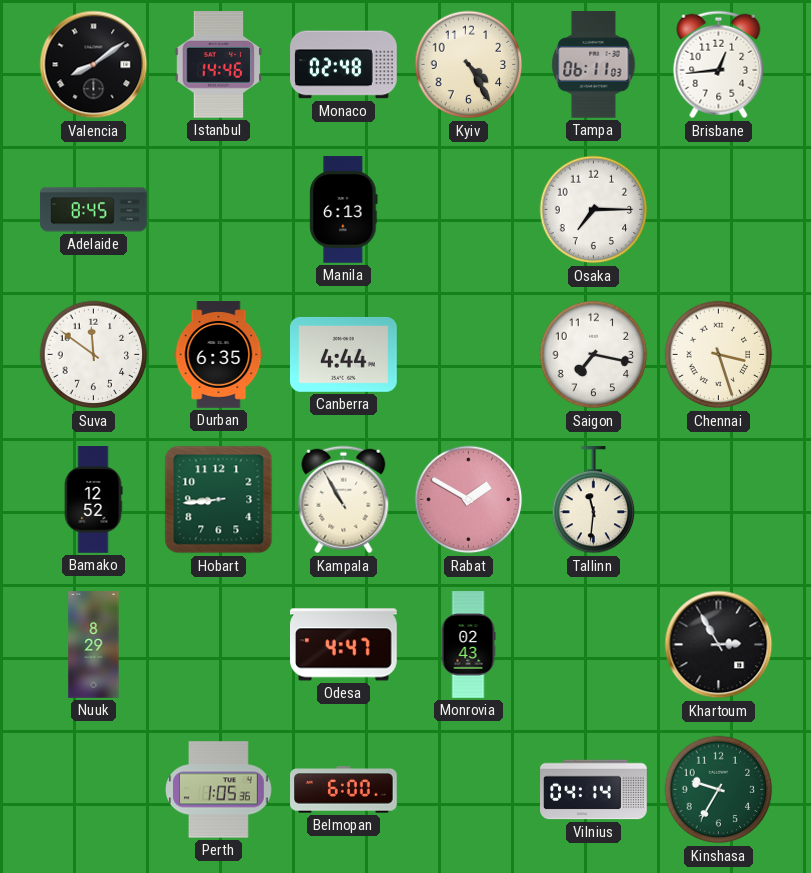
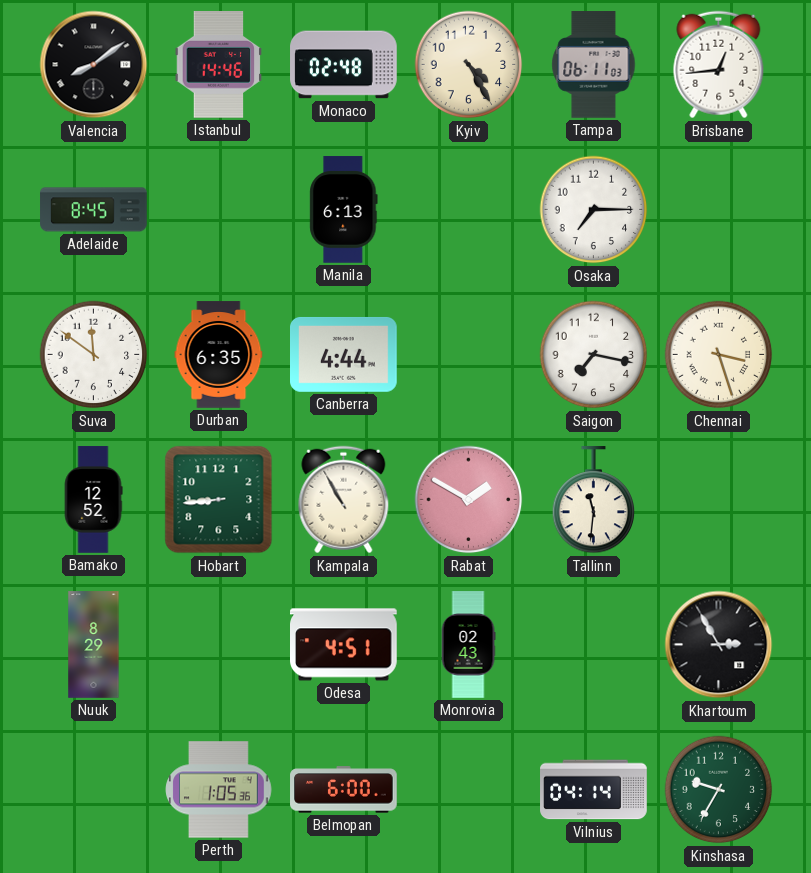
Odesa: 4:47 -> 4:51 (344, 645)
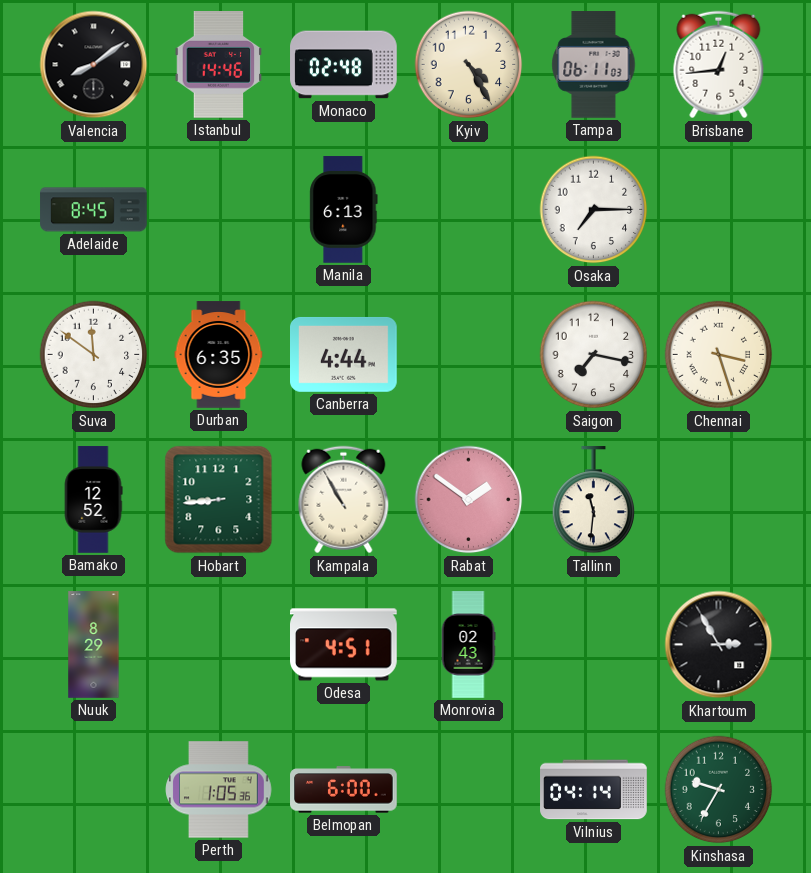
Rabat: 1:50 -> 1:51 (469, 500)
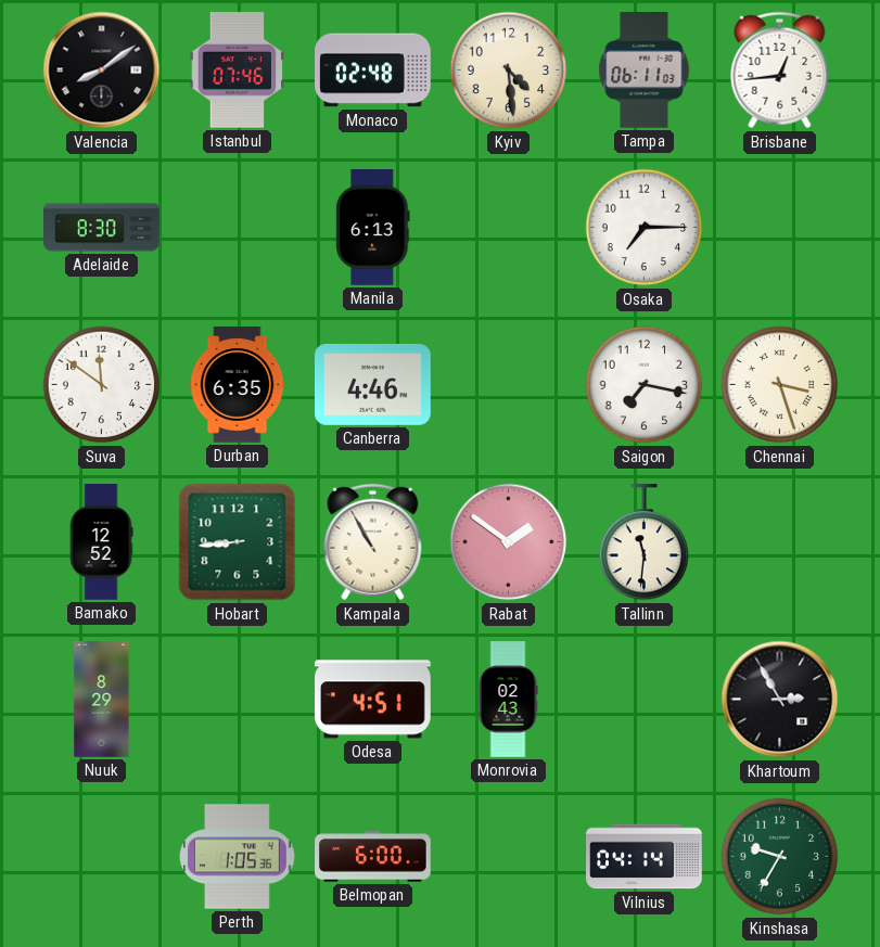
Istanbul: 14:46 -> 07:46 (238, 71)
Kyiv: 4:25 -> 4:29 (509, 71)
Adelaide: 8:45 -> 8:30 (102, 228)
Canberra: 4:44 -> 4:46 (373, 384)
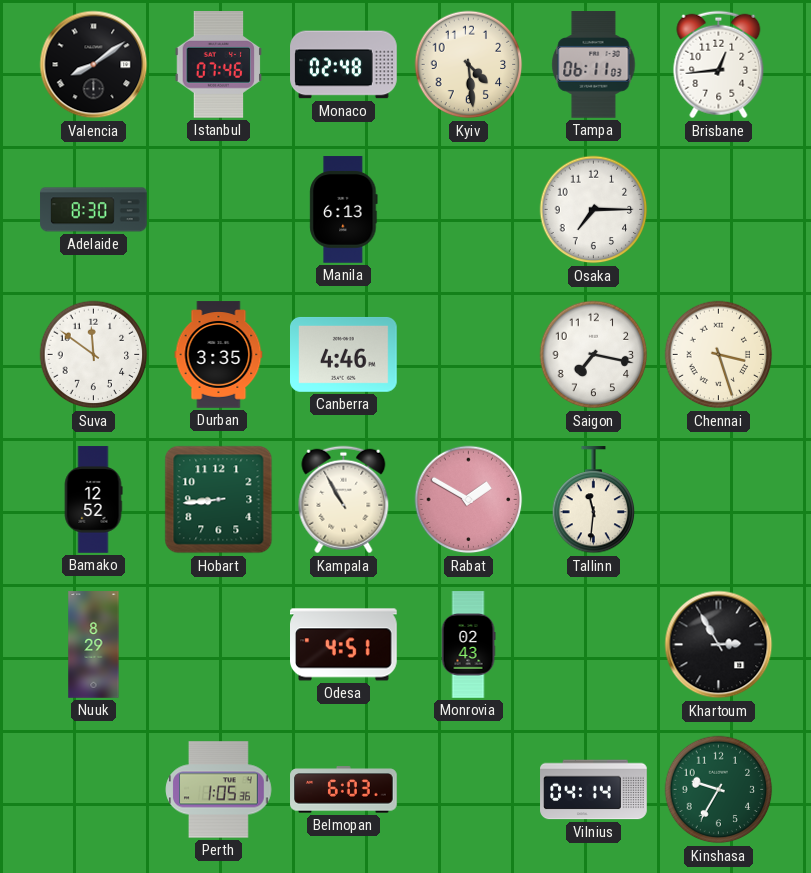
Durban: 6:35 -> 3:35 (219, 355)
Rabat: 1:51 -> 1:50 (469, 500)
Belmopan: 6:00 -> 6:03 (344, 790)
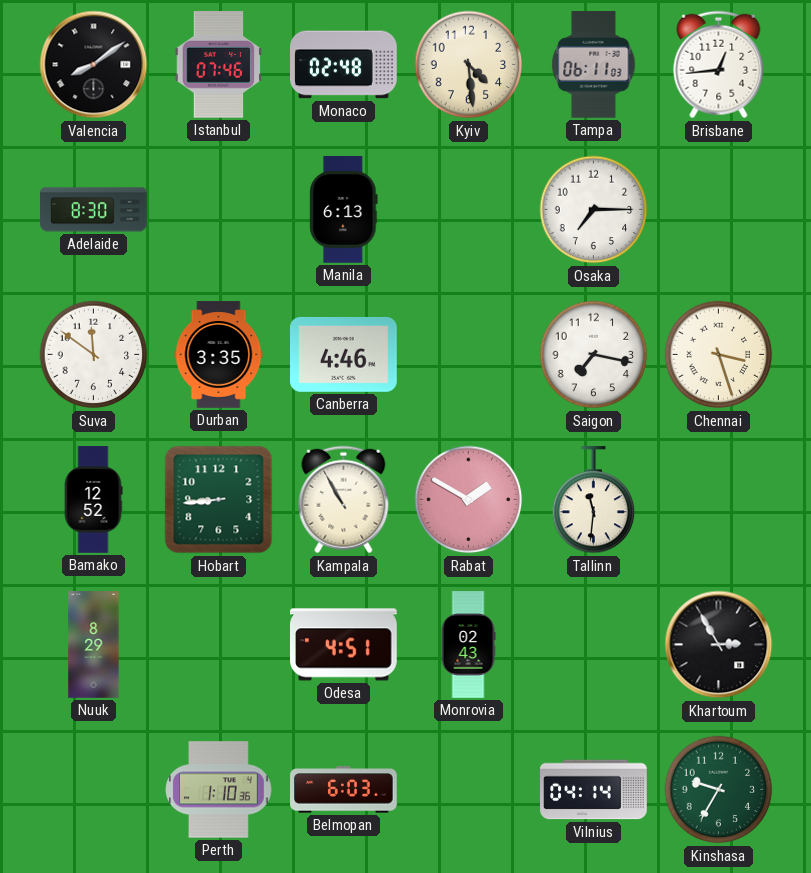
Perth: 1:05 -> 1:10 (219, 790)
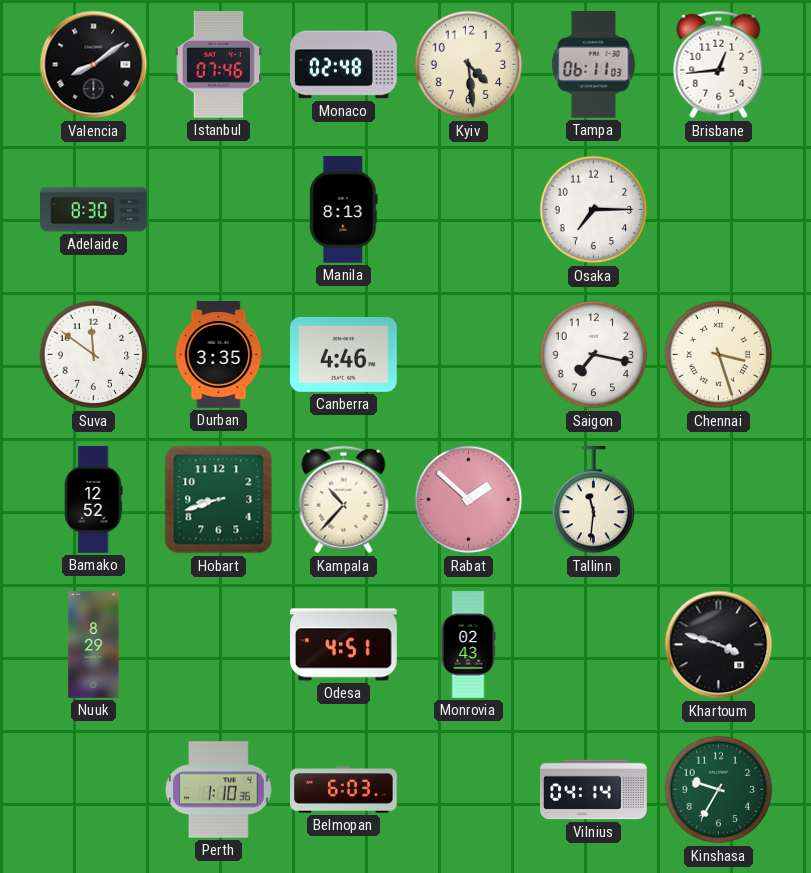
Manila: 6:13 -> 8:13 (344, 210)
Hobart: 8:44 -> 8:42 (219, 500)
Kampala: 10:55 -> 10:37 (344, 500)
Rabat: 1:50 -> 1:52 (469, 500)
Khartoum: 2:55 -> 3:48 (719, 645)
